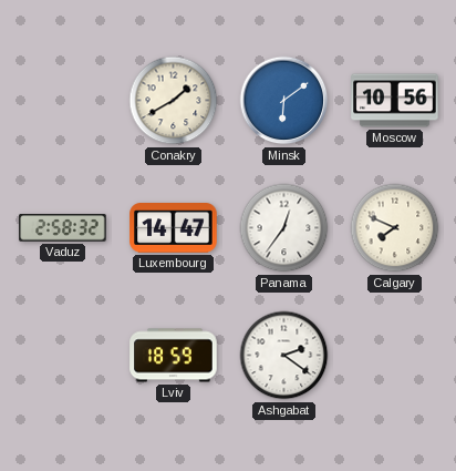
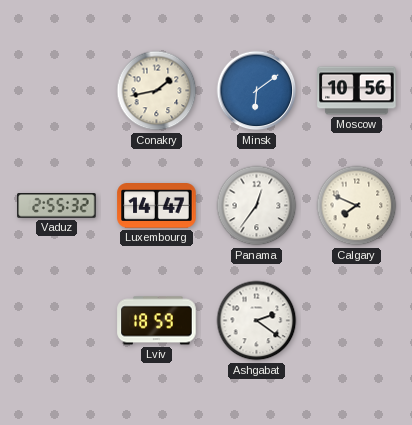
Conakry: 1:40 -> 1:43 (157, 91)
Vaduz: 2:58 -> 2:55 (57, 206)
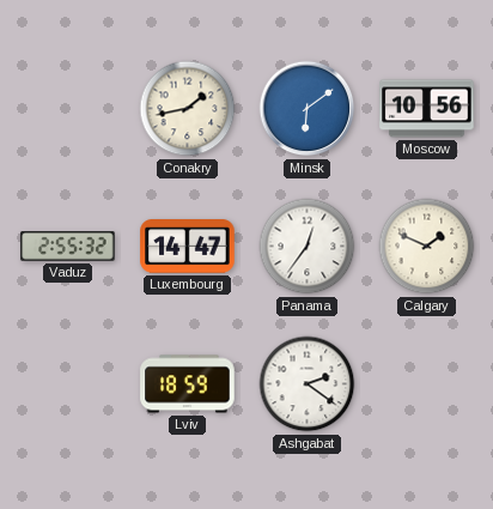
Calgary: 7:49 -> 1:49 (427, 247)
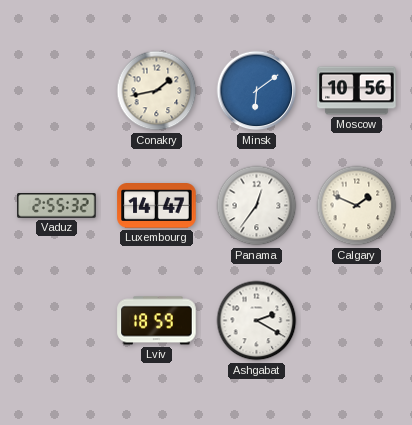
Ashgabat: 2:21 -> 2:20 (257, 321)
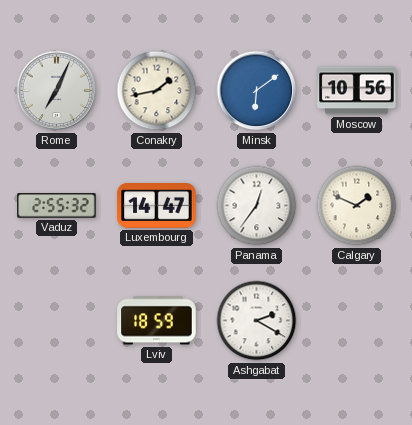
Rome: none -> 7:04 (57, 91)
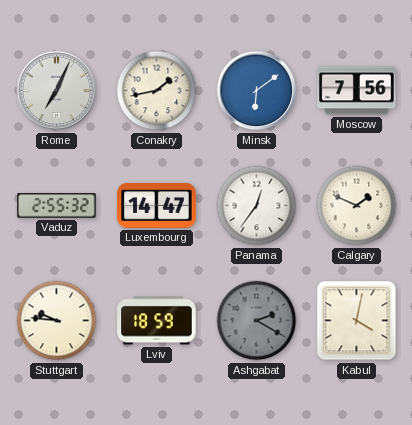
Moscow: 10:56 -> 7:56 (357, 91)
Stuttgart: none -> 9:46 (57, 321)
Ashgabat dial: white -> grey (257, 321)
Kabul: none -> 4:02 (357, 321)
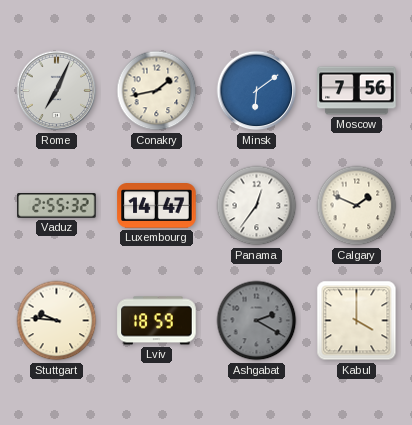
Kabul: 4:02 -> 4:00 (357, 321)
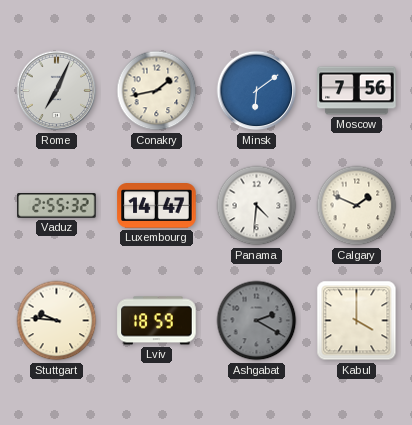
Panama: 12:36 -> 4:31 (257, 206)
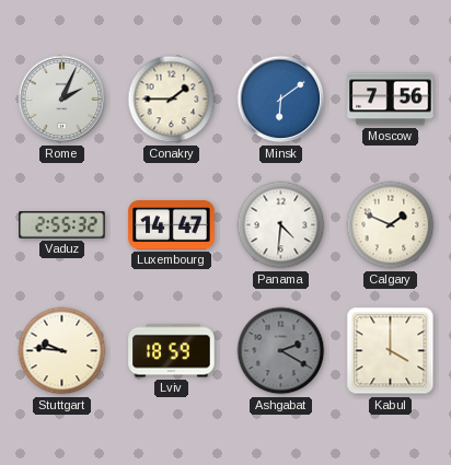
Rome: 7:04 -> 2:04 (62, 100)
Conakry: 1:43 -> 1:45 (172, 100)
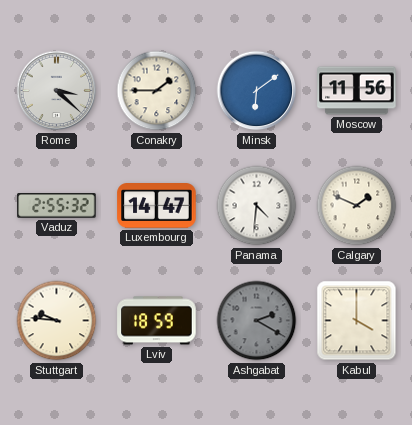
Rome: 2:04 -> 3:22 (57, 91)
Moscow: 7:56 -> 11:56 (357, 91)
